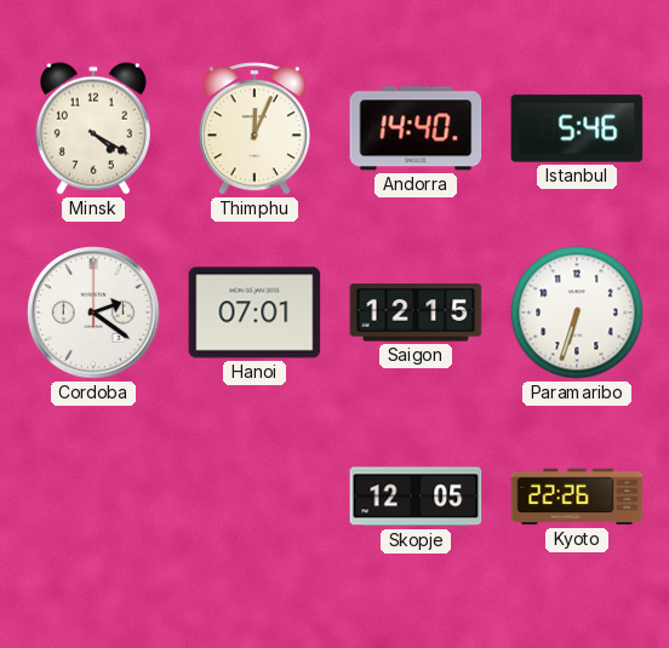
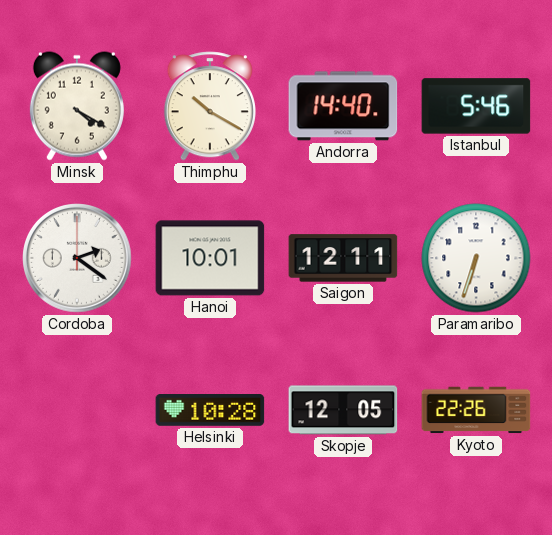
Thimphu: 12:04 -> 10:20 (210, 106)
Hanoi: 07:01 -> 10:01 (210, 258)
Saigon: 12:15 -> 12:11 (343, 258)
Helsinki: none -> 10:28 (210, 411)
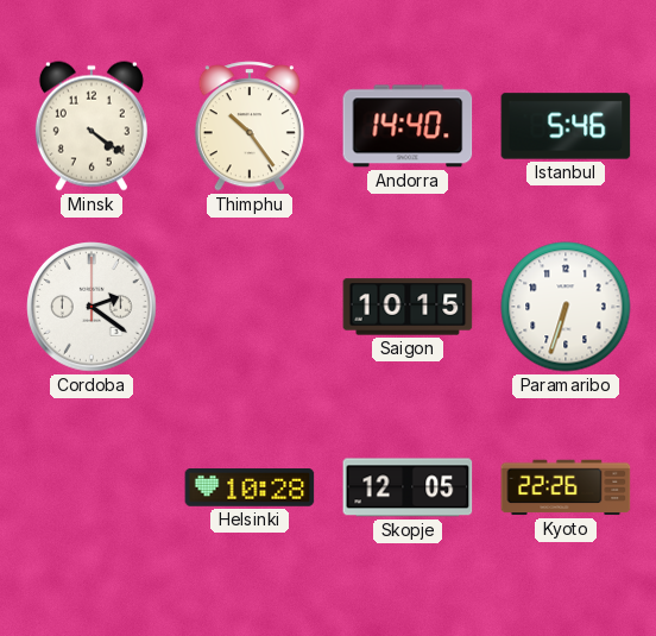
Minsk: 4:20 -> 4:21 (92, 126)
Thimphu: 10:20 -> 10:24 (250, 126)
Hanoi: 10:01 -> none (210, 258)
Saigon: 12:11 -> 10:15 (408, 307)
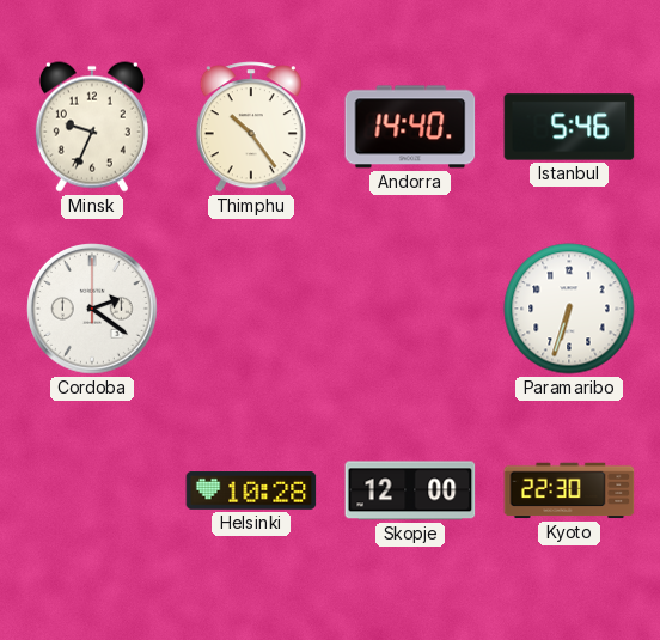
Minsk: 4:21 -> 9:34 (92, 127)
Saigon: 10:15 -> none (408, 307)
Skopje: 12:05 -> 12:00 (410, 490)
Kyoto: 22:26 -> 22:30 (569, 490)
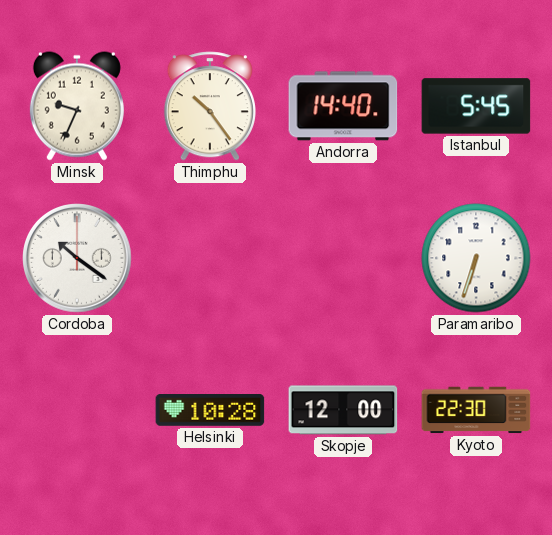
Istanbul: 5:46 -> 5:45 (476, 106)
Cordoba: 2:21 -> 10:21 (77, 258)
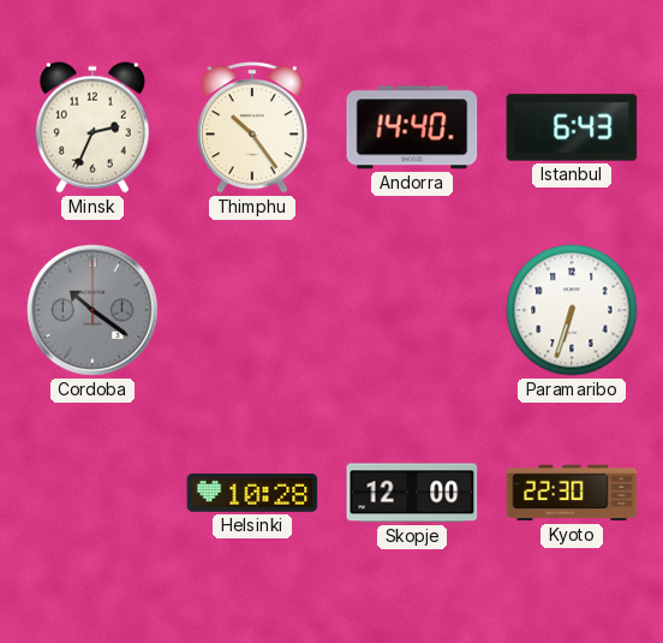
Minsk: 9:34 -> 2:34 (92, 127)
Istanbul: 5:45 -> 6:43 (572, 127)
Cordoba dial: white -> grey (92, 310)
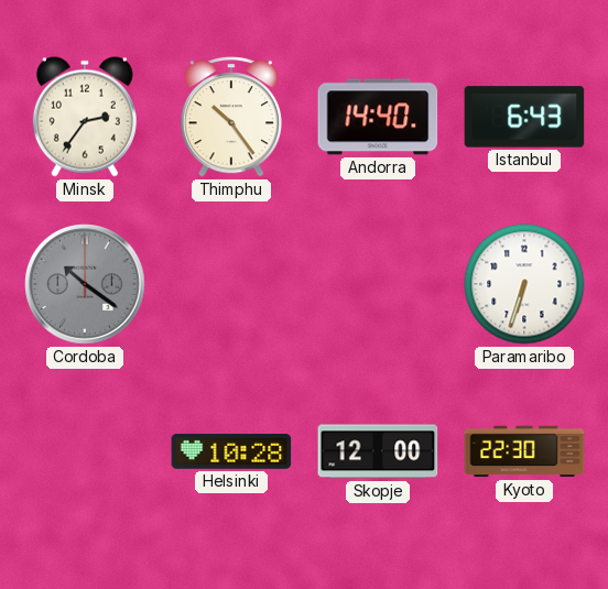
Minsk: 2:34 -> 2:36 (85, 117)
